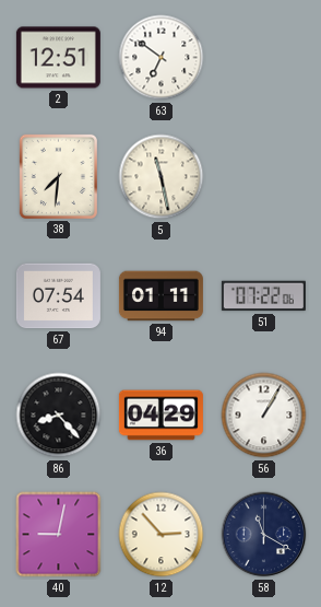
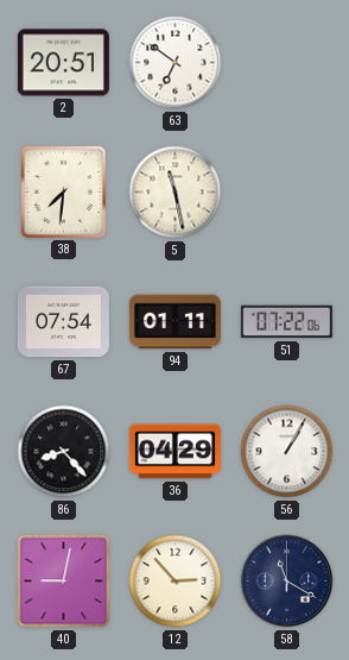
2: 12:51 -> 20:51 (63, 63)
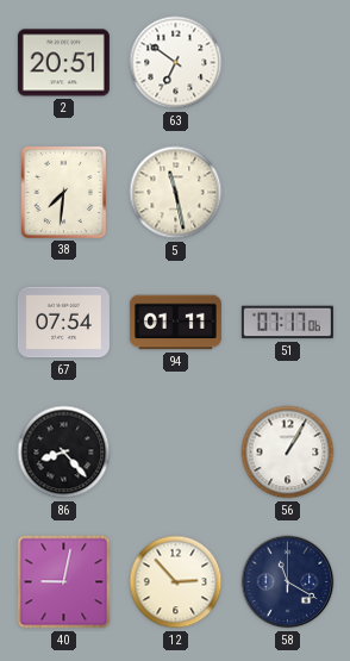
51: 07:22 -> 07:17 (287, 323)
36: 04:29 -> none (174, 452)
